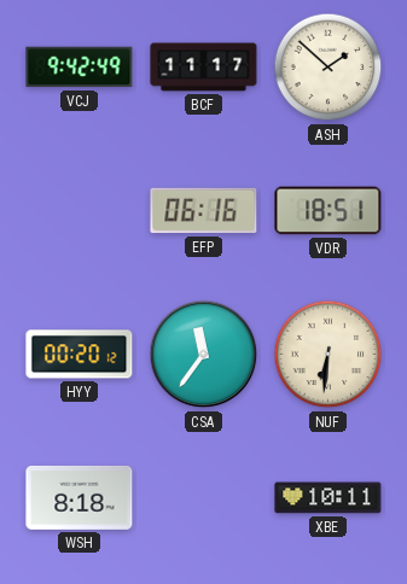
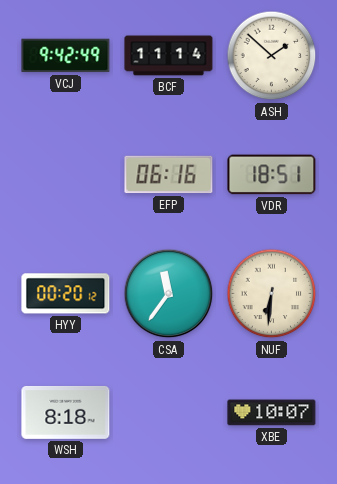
BCF: 11:17 -> 11:14 (169, 56)
XBE: 10:11 -> 10:07 (272, 413)
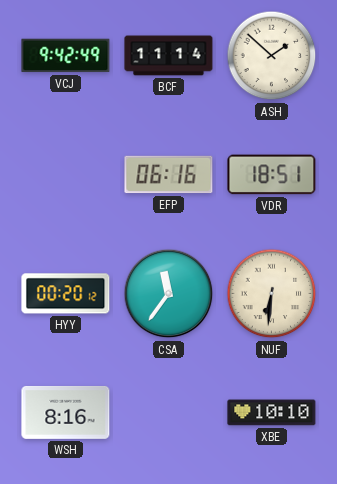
WSH: 8:18 -> 8:16 (66, 412)
XBE: 10:07 -> 10:10 (272, 413)
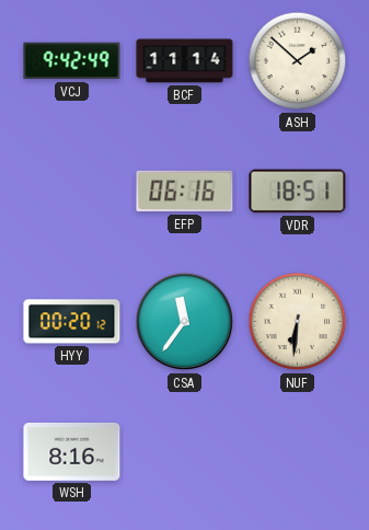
XBE: 10:10 -> none (272, 413)
